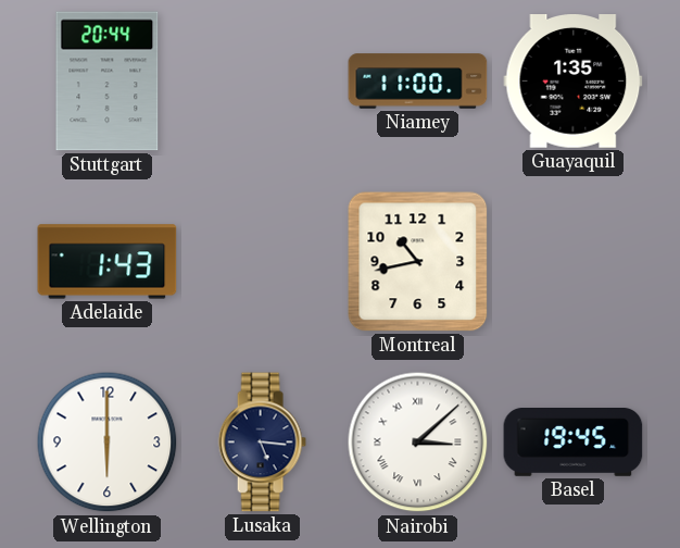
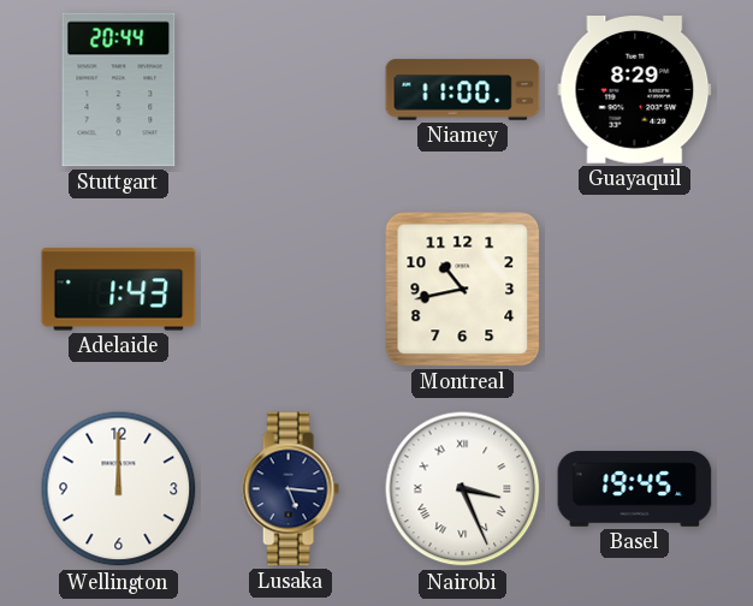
Guayaquil: 1:35 -> 8:29 (635, 90)
Wellington: 6:00 -> 12:00 (119, 489)
Nairobi: 3:08 -> 3:26 (463, 489)
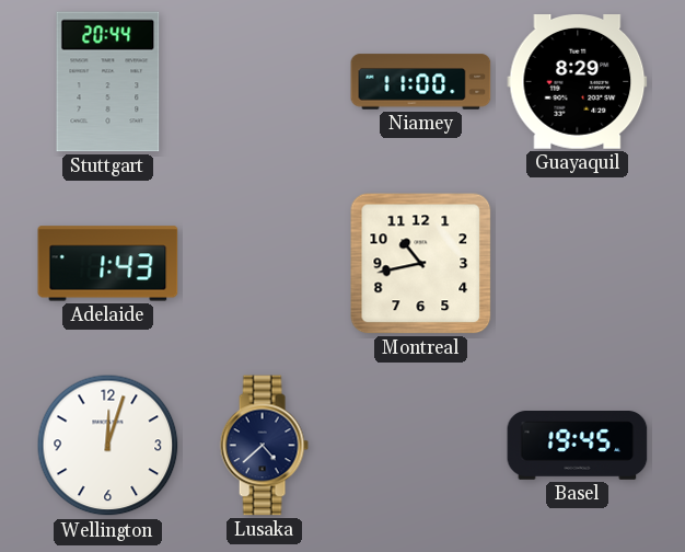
Wellington: 12:00 -> 12:03 (108, 446)
Lusaka: 5:16 -> 4:38 (264, 446)
Nairobi: 3:26 -> none (463, 489)
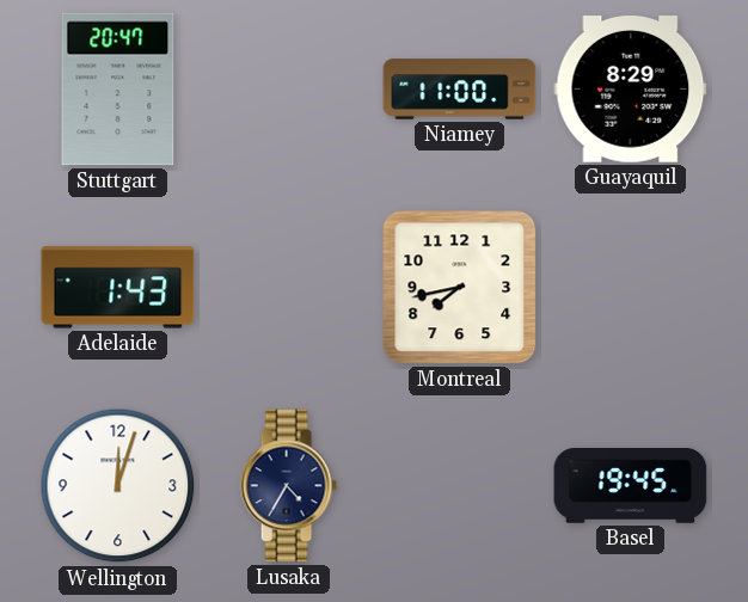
Stuttgart: 20:44 -> 20:47 (118, 90)
Montreal: 10:43 -> 7:43 (460, 288)
Lusaka: 4:38 -> 4:35 (288, 486)
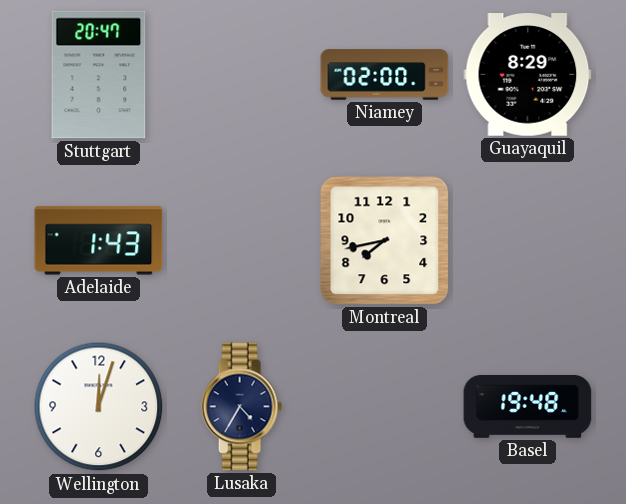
Niamey: 11:00 -> 02:00 (385, 75)
Basel: 19:45 -> 19:48 (528, 407)
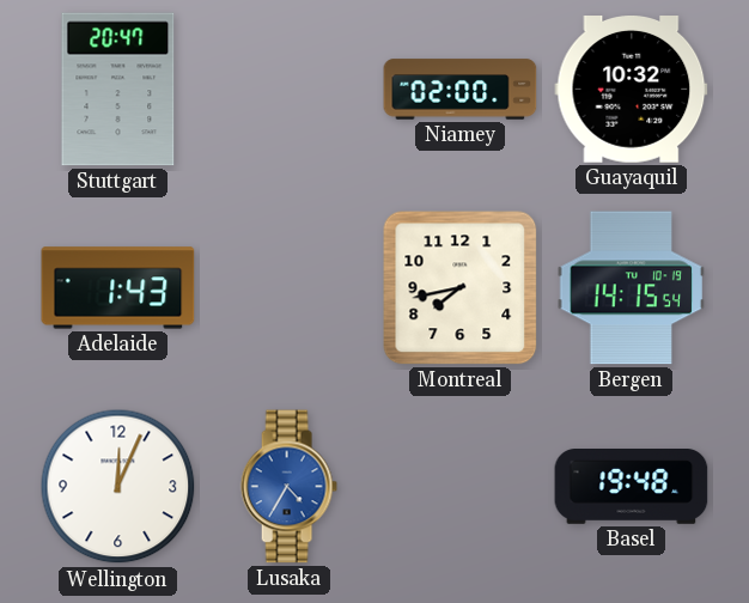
Guayaquil: 8:29 -> 10:32 (632, 90)
Bergen: none -> 14:15 (631, 288)
Wellington: 12:03 -> 12:04 (118, 487)
Lusaka dial: navy -> blue (288, 487)
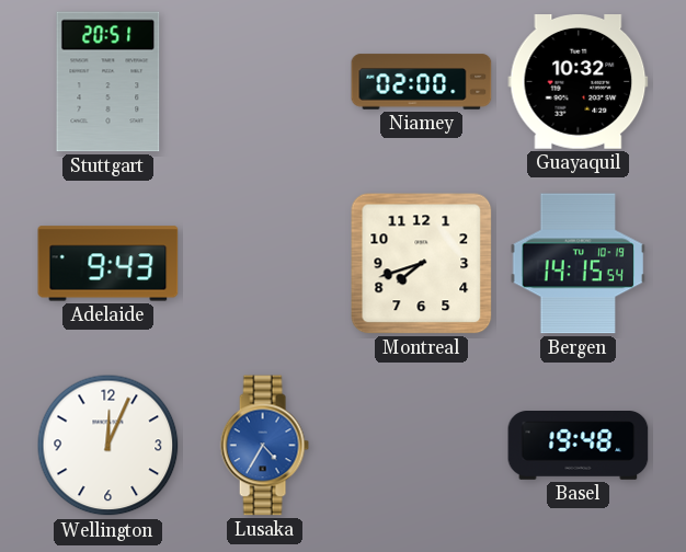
Stuttgart: 20:47 -> 20:51 (108, 82)
Adelaide: 1:43 -> 9:43 (108, 264)
Montreal: 7:43 -> 7:42 (422, 264)
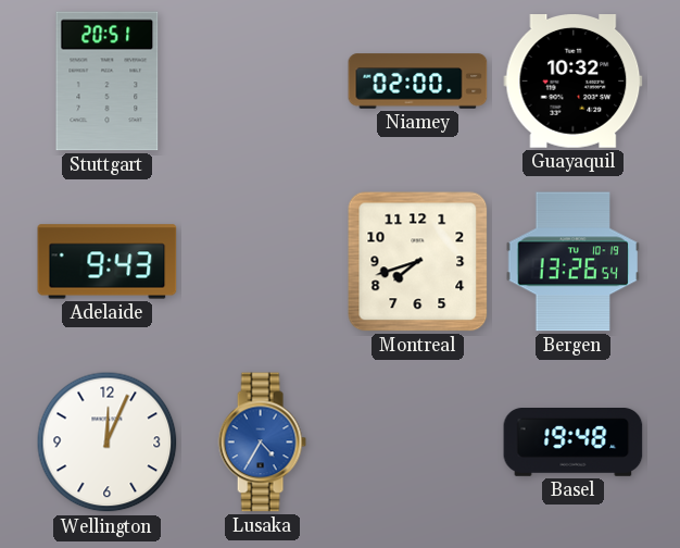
Bergen: 14:15 -> 13:26 (572, 262)
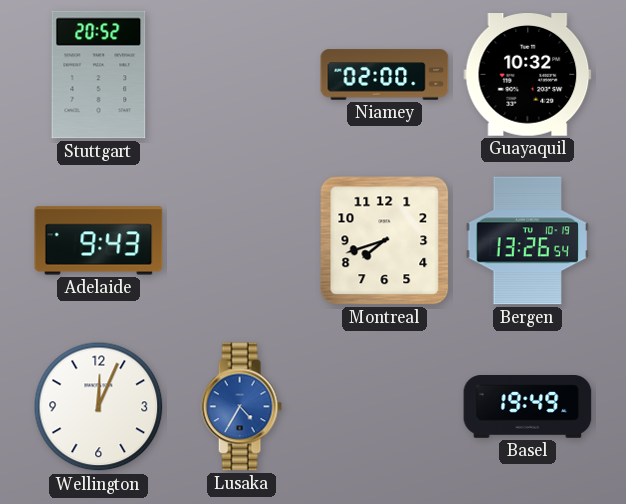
Stuttgart: 20:51 -> 20:52 (99, 75)
Basel: 19:48 -> 19:49 (528, 407)
